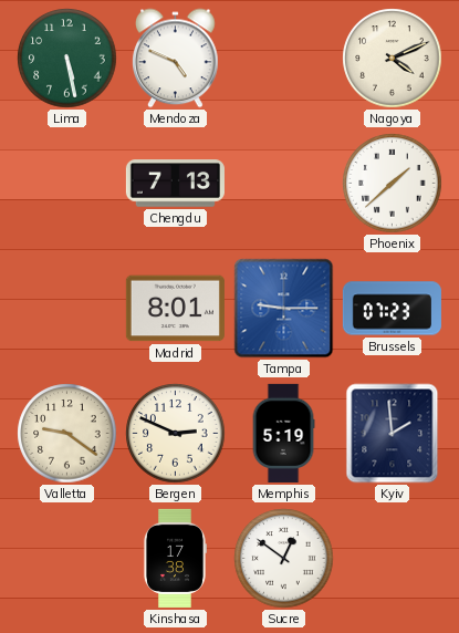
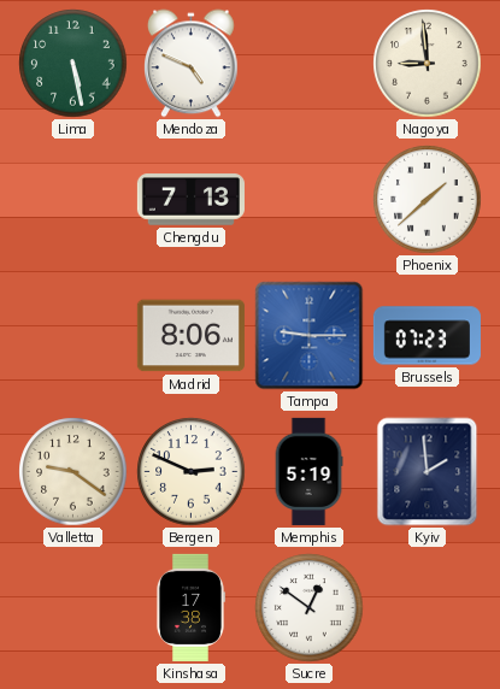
Nagoya: 4:11 -> 8:59 (428, 64)
Madrid: 8:01 -> 8:06 (190, 336)
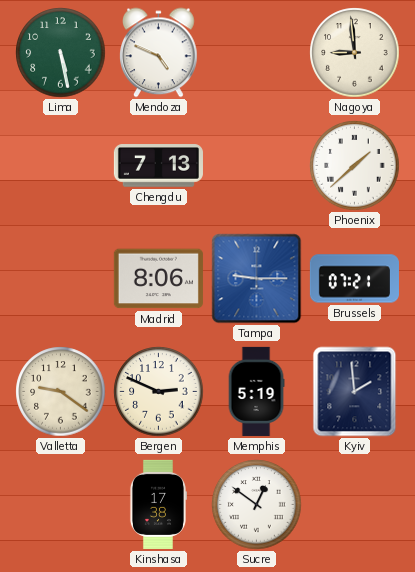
Brussels: 07:23 -> 07:21 (354, 279)
